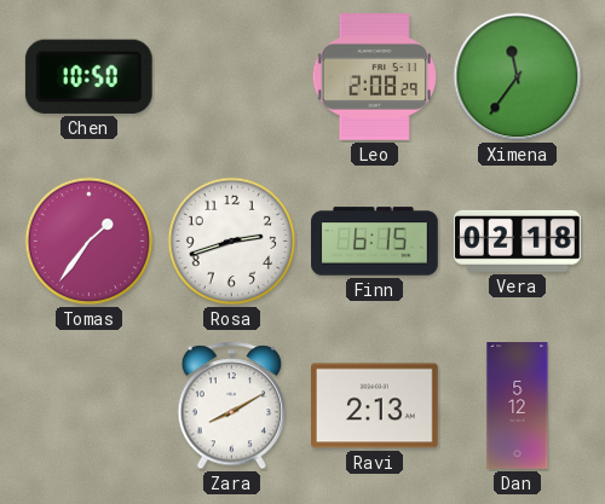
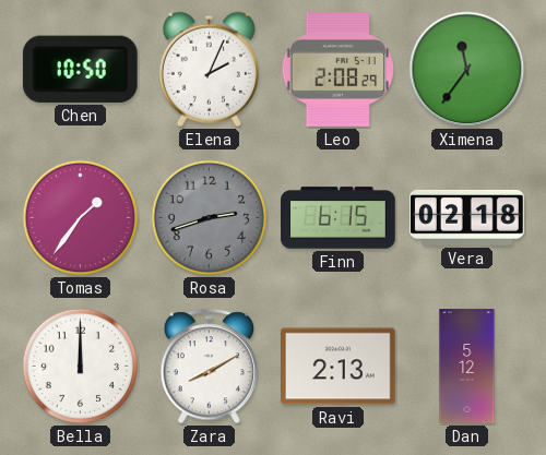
Elena: none -> 2:04 (209, 69)
Rosa dial: white -> grey (210, 218)
Bella: none -> 12:00 (81, 367)
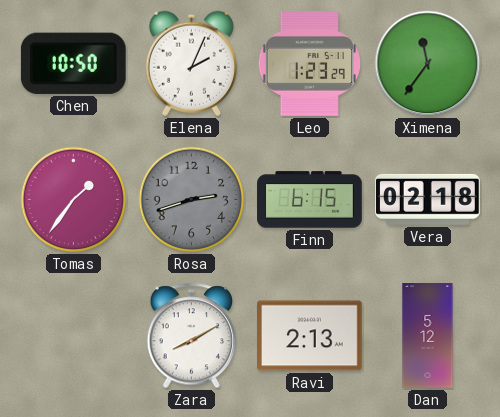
Leo: 2:08 -> 1:23 (309, 64)
Bella: 12:00 -> none (81, 367)
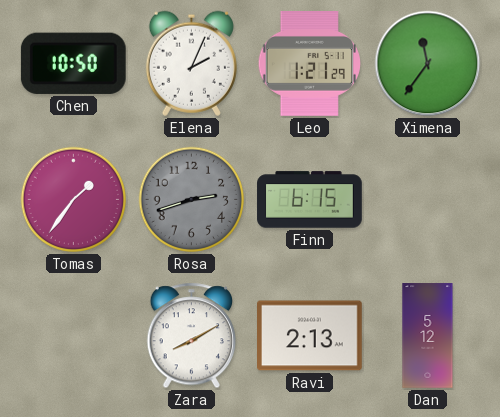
Leo: 1:23 -> 1:21 (309, 64)
Vera: 02:18 -> none (428, 199)
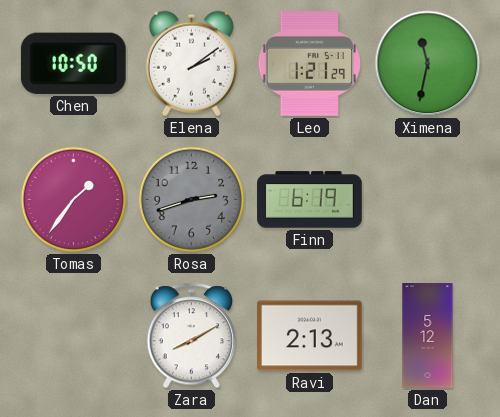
Elena: 2:04 -> 2:09 (191, 63)
Ximena: 11:36 -> 11:32 (428, 64)
Finn: 6:15 -> 6:19 (310, 200)
